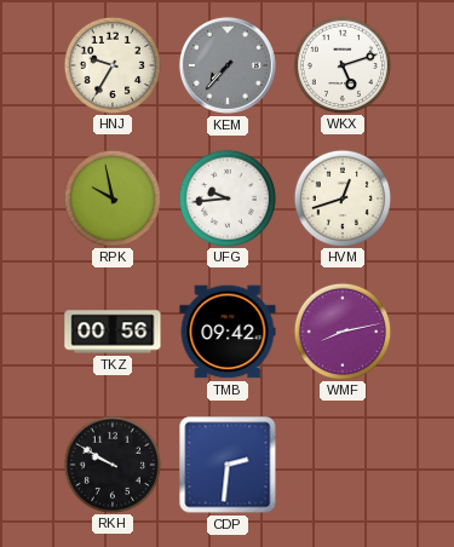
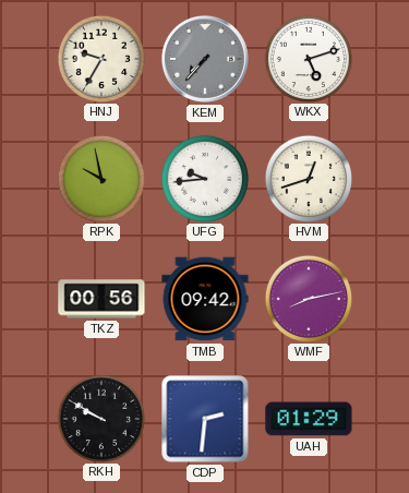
UAH: none -> 01:29 (309, 419)
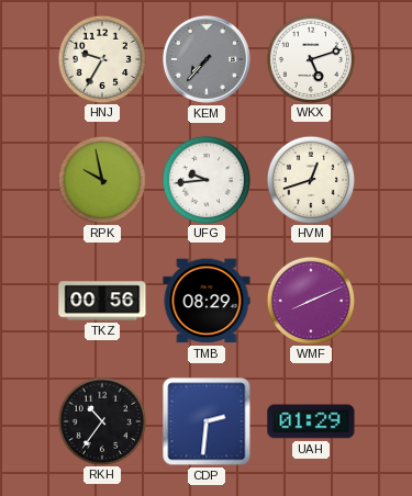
TMB: 09:42 -> 08:29 (207, 301)
WMF: 8:13 -> 8:11 (310, 300)
RKH: 9:50 -> 10:36 (101, 420)
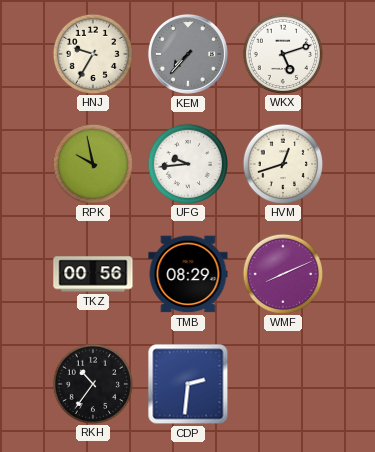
UAH: 01:29 -> none (311, 421)
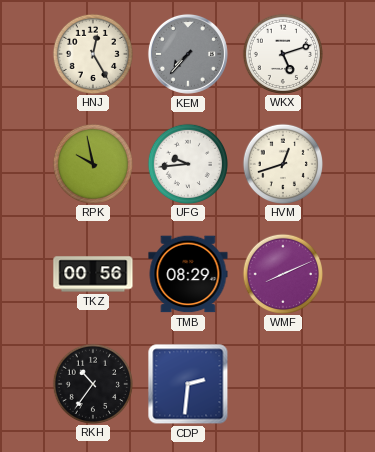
HNJ: 9:35 -> 12:25 (92, 53)
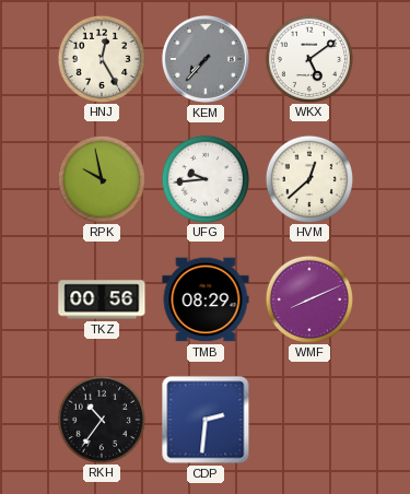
WKX: 5:12 -> 5:09 (308, 58)
HVM: 12:42 -> 12:38 (308, 178)
